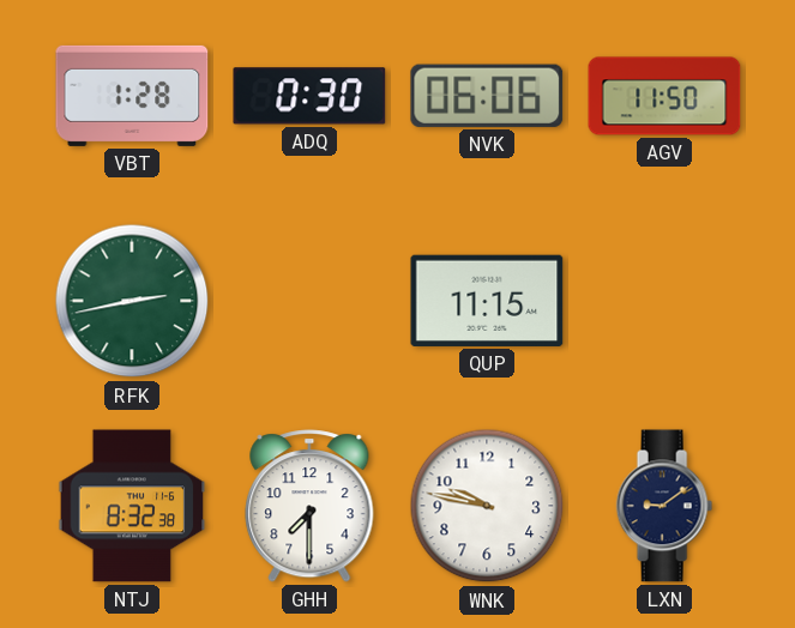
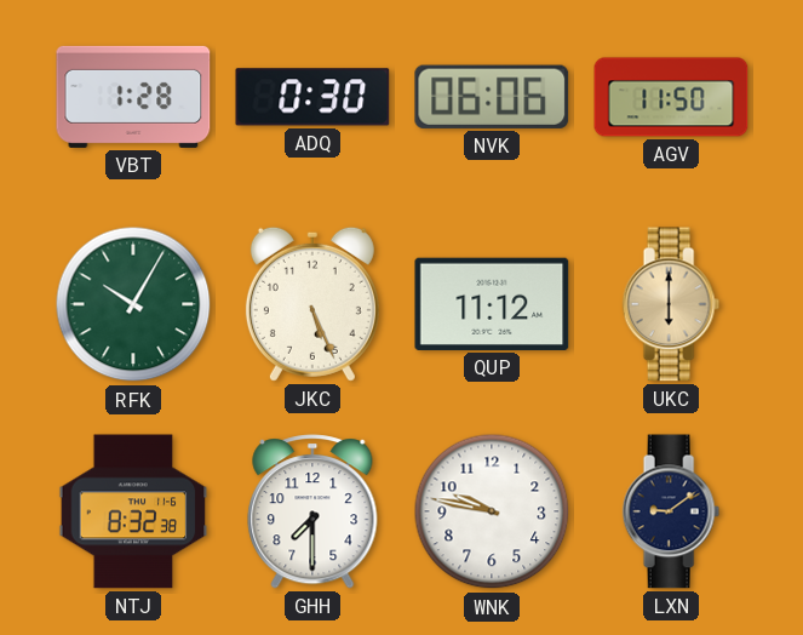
RFK: 2:43 -> 10:05 (133, 304)
JKC: none -> 5:26 (312, 304)
QUP: 11:15 -> 11:12 (492, 304)
UKC: none -> 6:00 (671, 304)
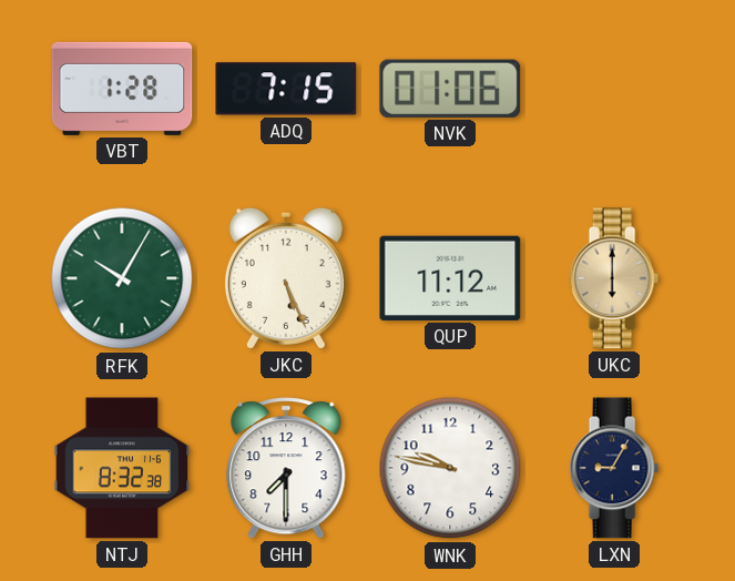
ADQ: 0:30 -> 7:15 (286, 89)
NVK: 06:06 -> 01:06 (450, 89)
AGV: 11:50 -> none (671, 97)
LXN: 9:09 -> 9:05 (614, 468)
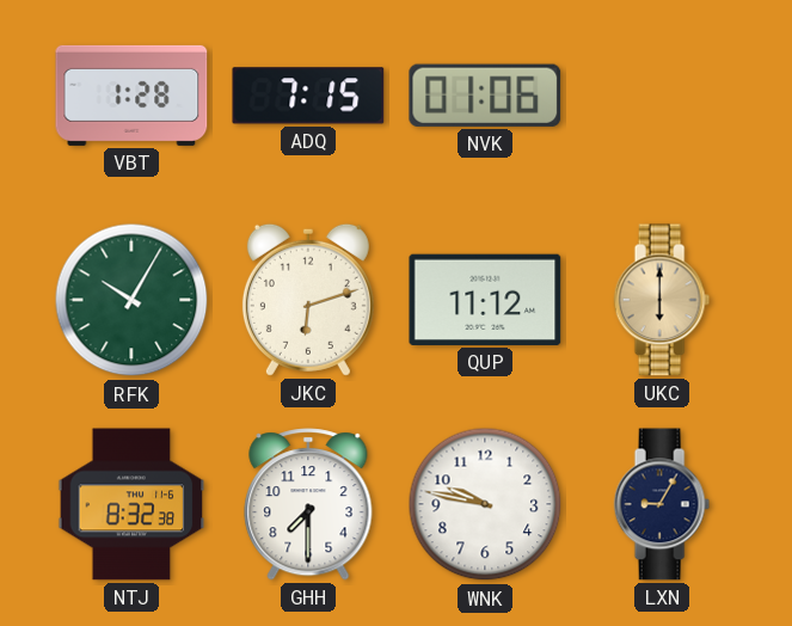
JKC: 5:26 -> 6:12 (308, 300)
